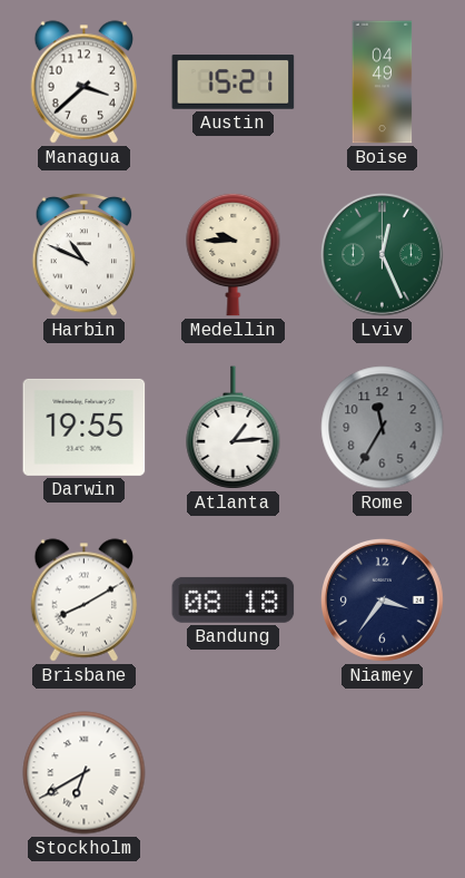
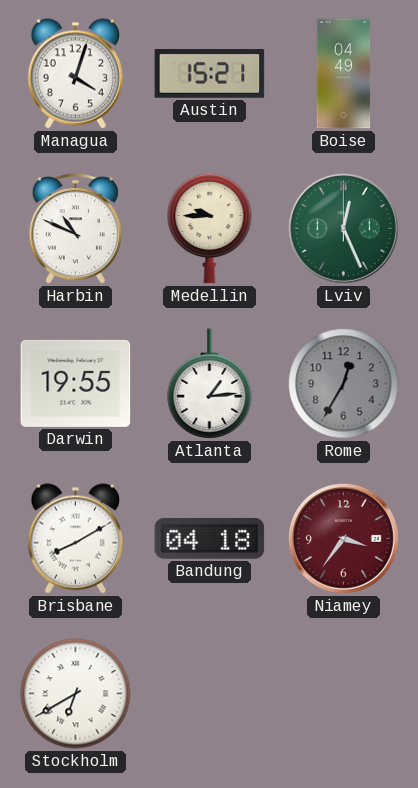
Managua: 3:38 -> 4:03 (75, 74)
Rome: 11:35 -> 12:35 (344, 384)
Bandung: 08:18 -> 04:18 (210, 538)
Niamey dial: navy -> burgundy (343, 538)
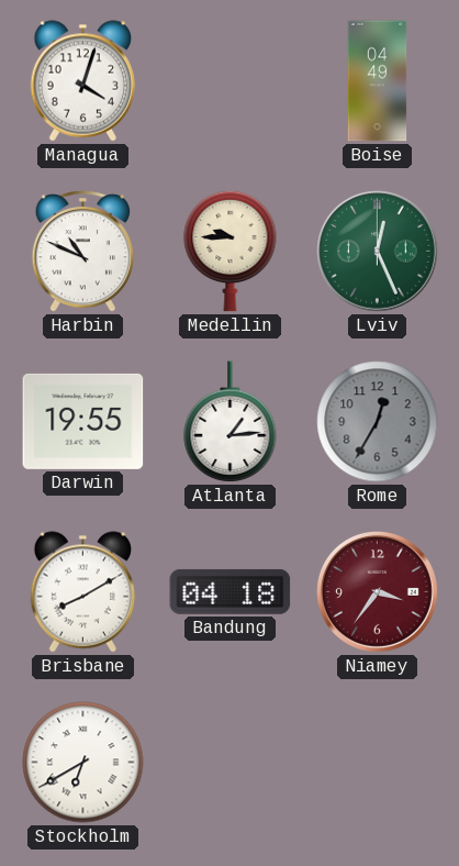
Austin: 15:21 -> none (210, 74)
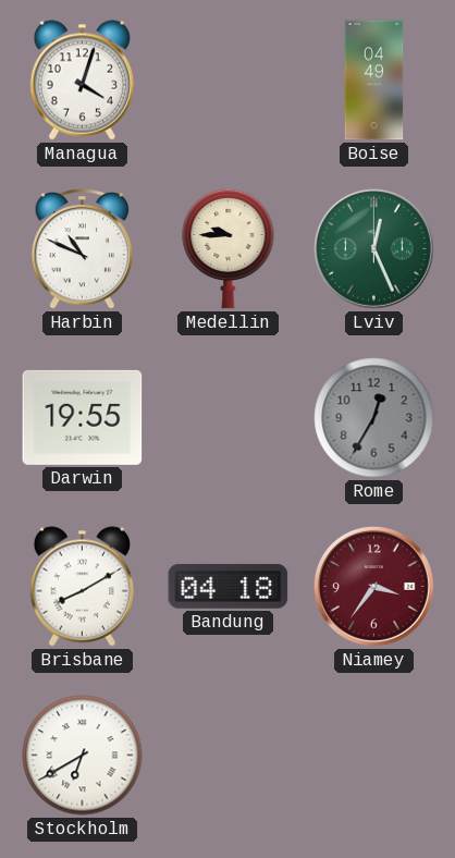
Atlanta: 1:14 -> none (231, 422)
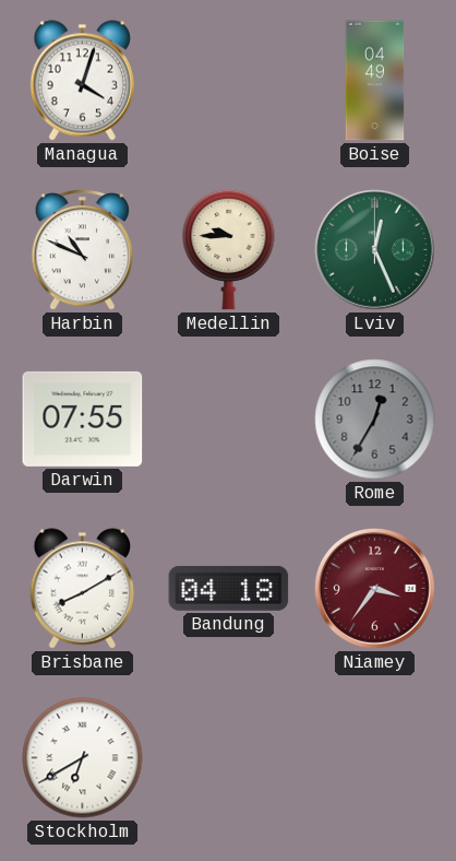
Darwin: 19:55 -> 07:55 (83, 418)
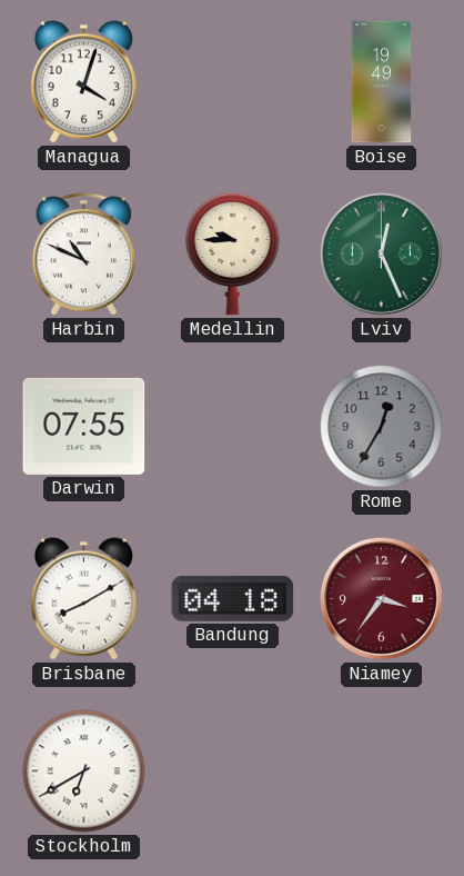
Boise: 04:49 -> 19:49 (382, 82)
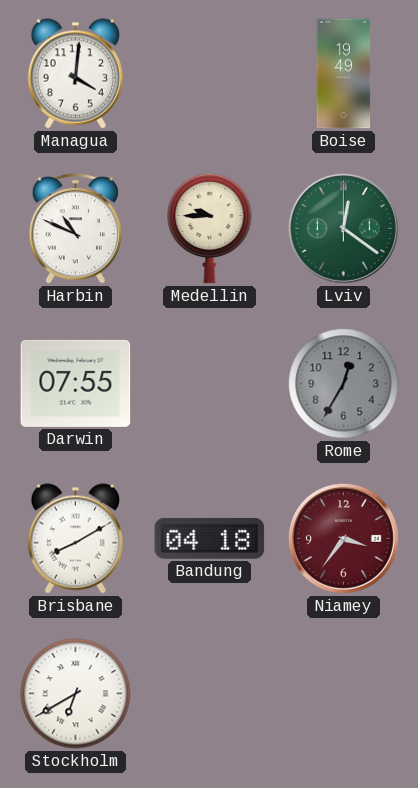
Managua: 4:03 -> 4:01 (75, 74)
Lviv: 12:26 -> 12:21 (343, 228)
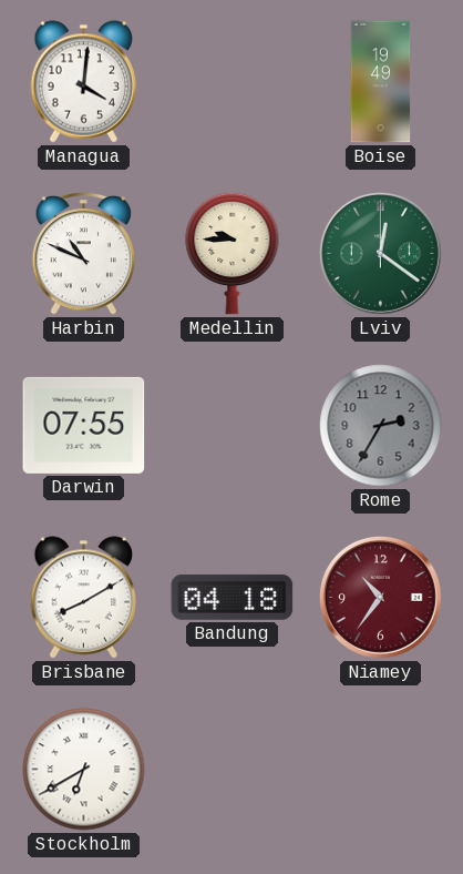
Rome: 12:35 -> 2:35 (381, 426)
Niamey: 3:36 -> 10:36 (380, 597)
